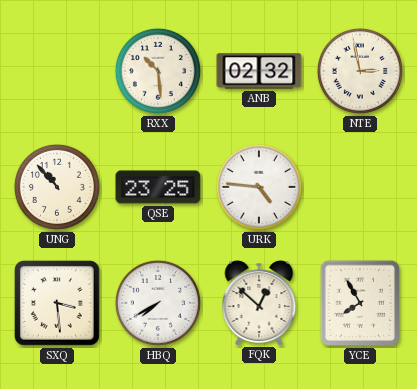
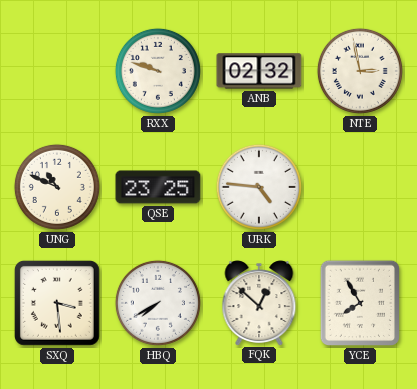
RXX: 10:29 -> 9:48 (158, 71)
UNG: 10:53 -> 10:49 (57, 187)
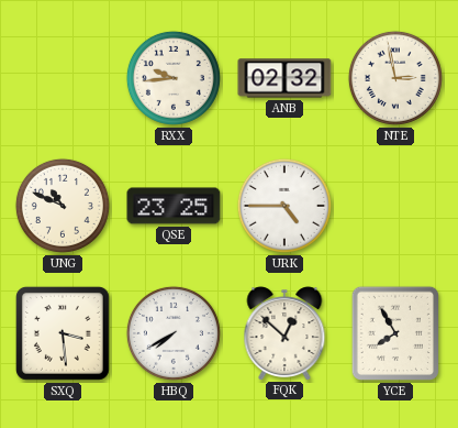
RXX: 9:48 -> 9:44 (174, 78)
URK: 4:46 -> 4:45 (284, 206)
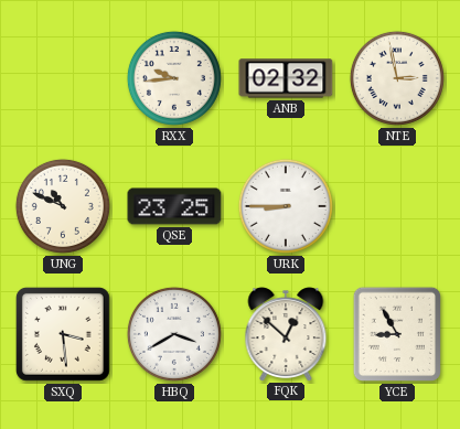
URK: 4:45 -> 8:45 (286, 206)
HBQ: 7:40 -> 3:40 (174, 334)
YCE: 7:55 -> 8:55 (396, 334)
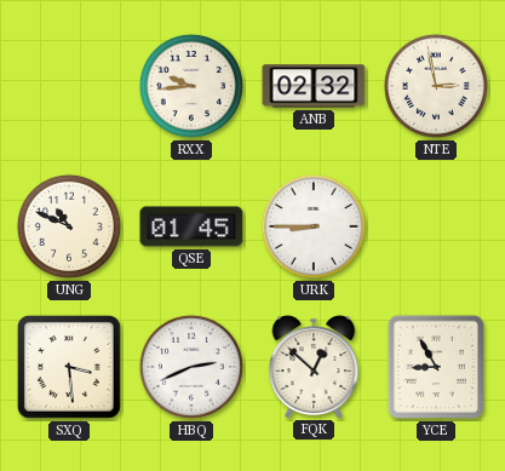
QSE: 23:25 -> 01:45 (191, 226)
HBQ: 3:40 -> 2:41 (191, 367)
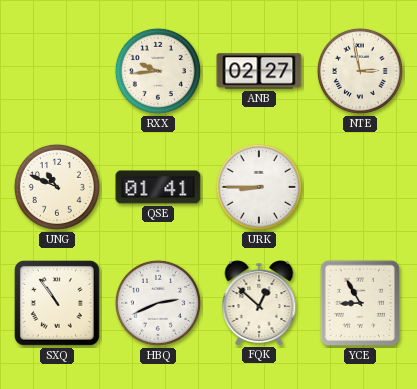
ANB: 02:32 -> 02:27 (259, 71)
QSE: 01:45 -> 01:41 (158, 187)
SXQ: 3:29 -> 10:54 (57, 303)
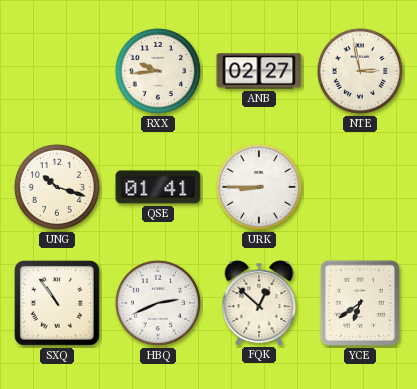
UNG: 10:49 -> 10:18 (57, 187)
YCE: 8:55 -> 6:39 (359, 303)
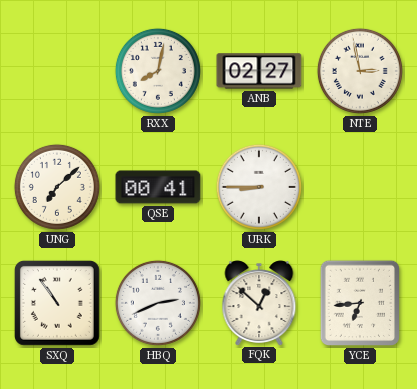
RXX: 9:44 -> 8:02 (158, 71)
UNG: 10:18 -> 7:08 (57, 187)
QSE: 01:41 -> 00:41 (158, 187)
YCE: 6:39 -> 6:44 (359, 303)
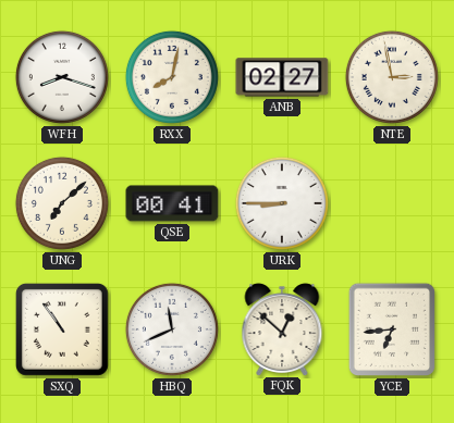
WFH: none -> 8:18 (62, 77)
HBQ: 2:41 -> 11:41 (172, 329)
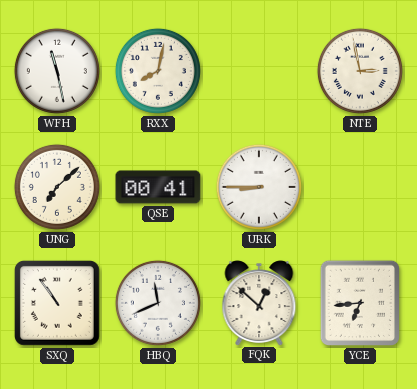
WFH: 8:18 -> 11:28 (57, 71)
ANB: 02:27 -> none (282, 77)
